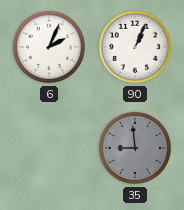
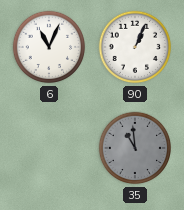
6: 2:04 -> 11:04 (49, 47)
35: 8:59 -> 10:59 (135, 148)
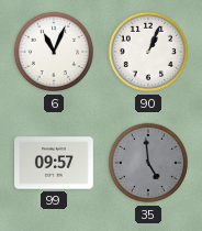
99: none -> 09:57 (54, 163)
35: 10:59 -> 4:59 (148, 163)
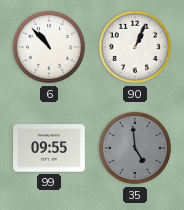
6: 11:04 -> 10:53 (49, 47)
99: 09:57 -> 09:55 (49, 148)
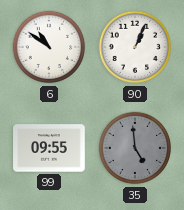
6: 10:53 -> 10:51 (49, 47)
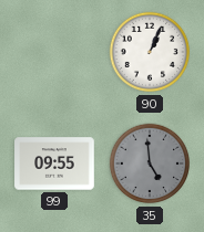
6: 10:51 -> none (49, 47)
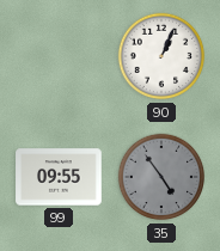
35: 4:59 -> 4:54 (161, 177)
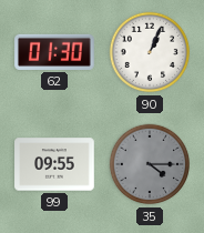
62: none -> 01:30 (54, 52)
35: 4:54 -> 4:15 (150, 164)
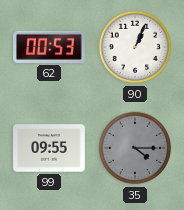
62: 01:30 -> 00:53 (49, 47)
